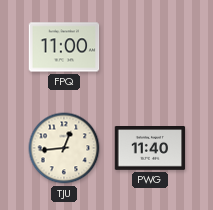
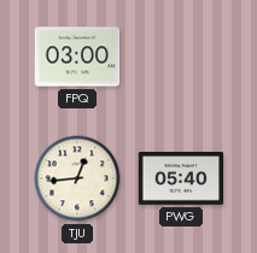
FPQ: 11:00 -> 03:00 (77, 57)
PWG: 11:40 -> 05:40 (181, 178)
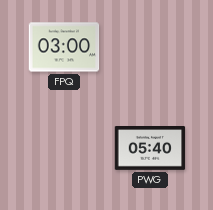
TJU: 12:44 -> none (77, 178)
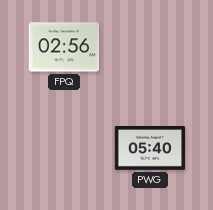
FPQ: 03:00 -> 02:56 (64, 47)
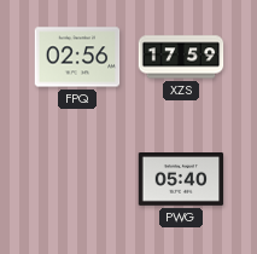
XZS: none -> 17:59 (181, 57)
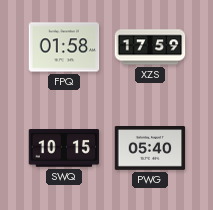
FPQ: 02:56 -> 01:58 (64, 47)
SWQ: none -> 10:15 (64, 149)
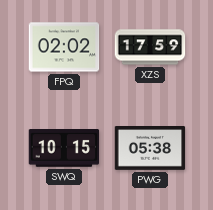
FPQ: 01:58 -> 02:02 (64, 47)
PWG: 05:40 -> 05:38 (150, 148)
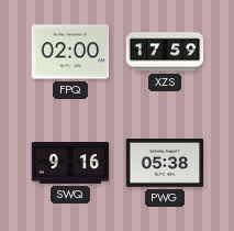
FPQ: 02:02 -> 02:00 (70, 52)
SWQ: 10:15 -> 9:16 (70, 164)
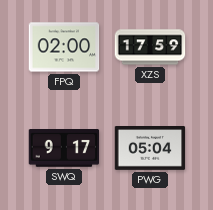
SWQ: 9:16 -> 9:17 (64, 149)
PWG: 05:38 -> 05:04 (150, 148)
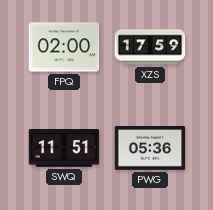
SWQ: 9:17 -> 11:51 (64, 149)
PWG: 05:04 -> 05:36 (150, 148)
